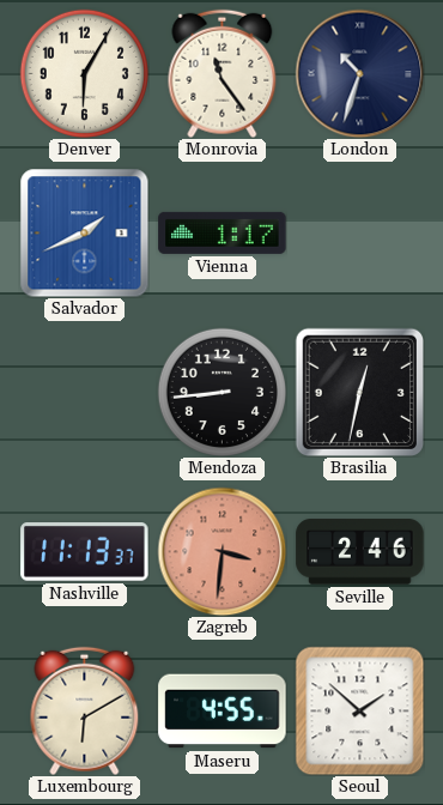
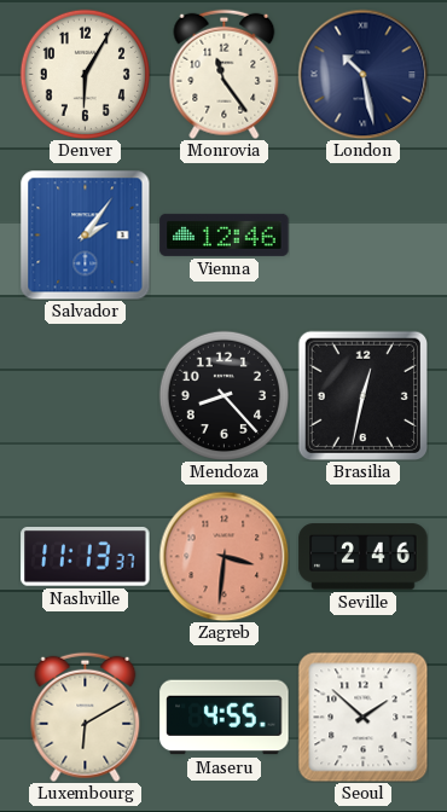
London: 10:33 -> 10:28 (362, 74)
Salvador: 1:41 -> 2:06 (85, 234)
Vienna: 1:17 -> 12:46 (225, 234)
Mendoza: 8:44 -> 8:23 (224, 395)
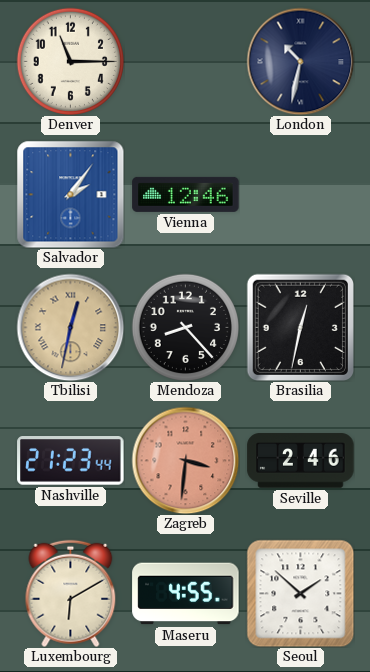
Denver: 6:05 -> 11:15 (70, 61)
Monrovia: 11:24 -> none (225, 74)
London: 10:28 -> 10:32 (300, 61)
Tbilisi: none -> 12:32 (70, 327)
Nashville: 11:13 -> 21:23 (71, 461)
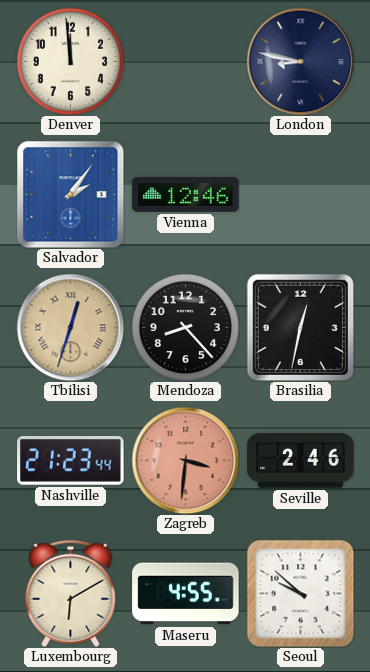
Denver: 11:15 -> 11:59 (70, 61)
London: 10:32 -> 8:47 (300, 61)
Tbilisi: 12:32 -> 12:33 (70, 327)
Seoul: 1:52 -> 9:52 (300, 593)
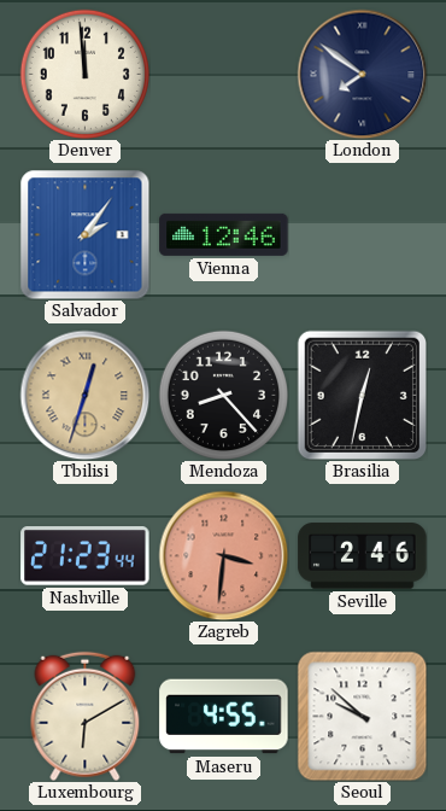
London: 8:47 -> 7:51 (362, 74)
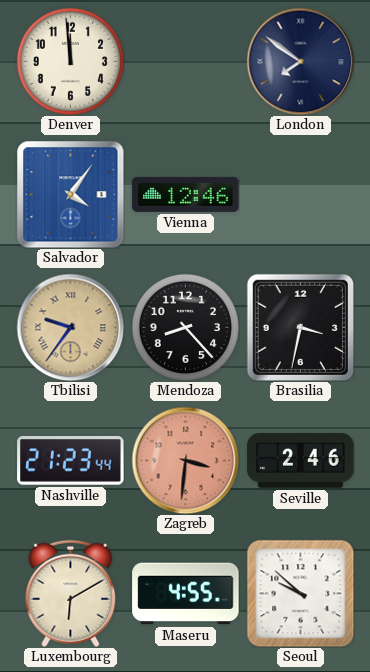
Salvador: 2:06 -> 4:06 (70, 194)
Tbilisi: 12:33 -> 9:36 (70, 327)
Brasilia: 12:32 -> 3:32 (300, 327)
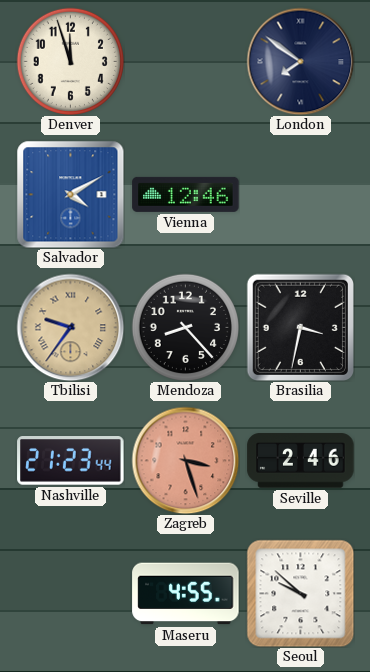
Denver: 11:59 -> 11:57 (70, 61)
Salvador: 4:06 -> 4:10 (70, 194)
Zagreb: 3:31 -> 3:27 (185, 460)
Luxembourg: 6:10 -> none (71, 593)
